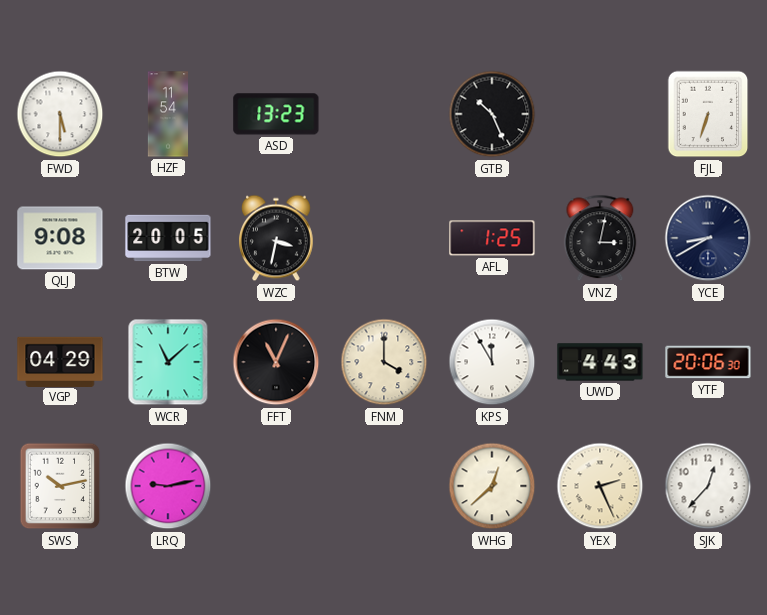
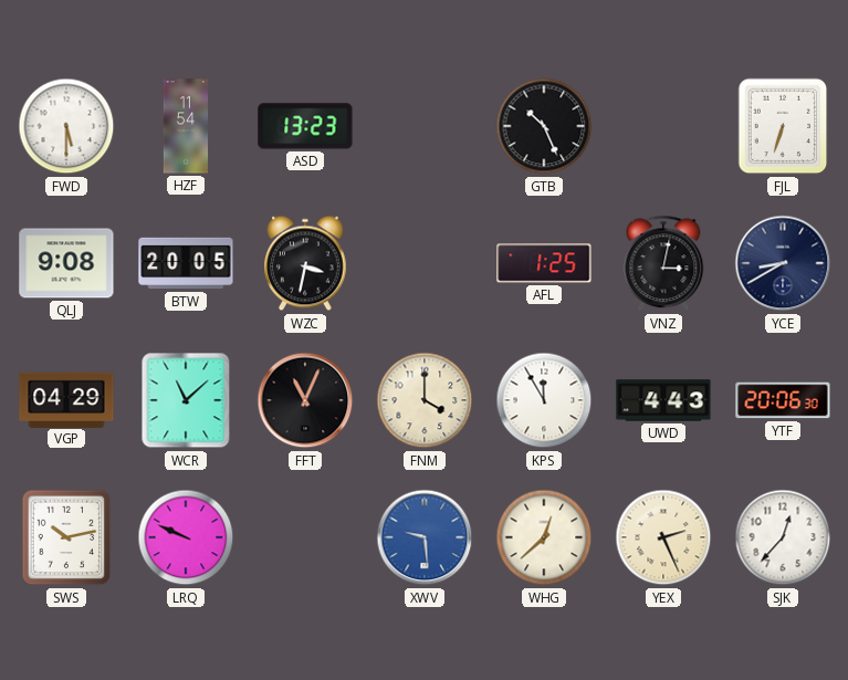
LRQ: 9:13 -> 9:49 (186, 537)
XWV: none -> 9:29 (425, 537)
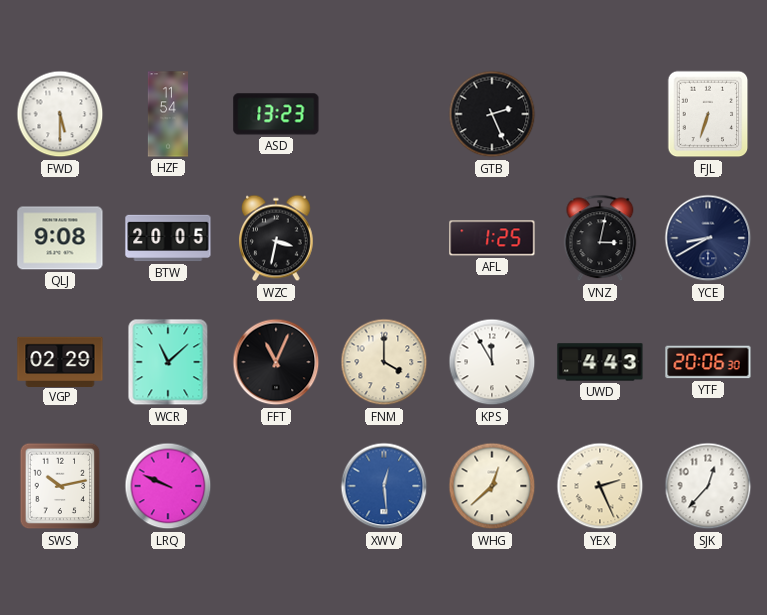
GTB: 10:26 -> 2:26 (492, 114)
VGP: 04:29 -> 02:29 (60, 361)
XWV: 9:29 -> 12:29 (384, 486)
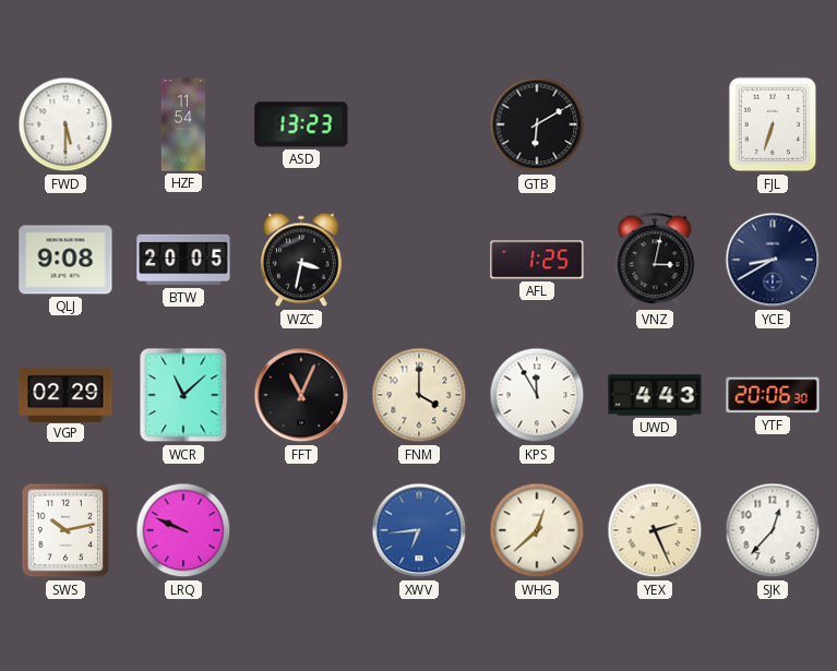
GTB: 2:26 -> 6:10 (537, 124)
XWV: 12:29 -> 6:44 (419, 530)
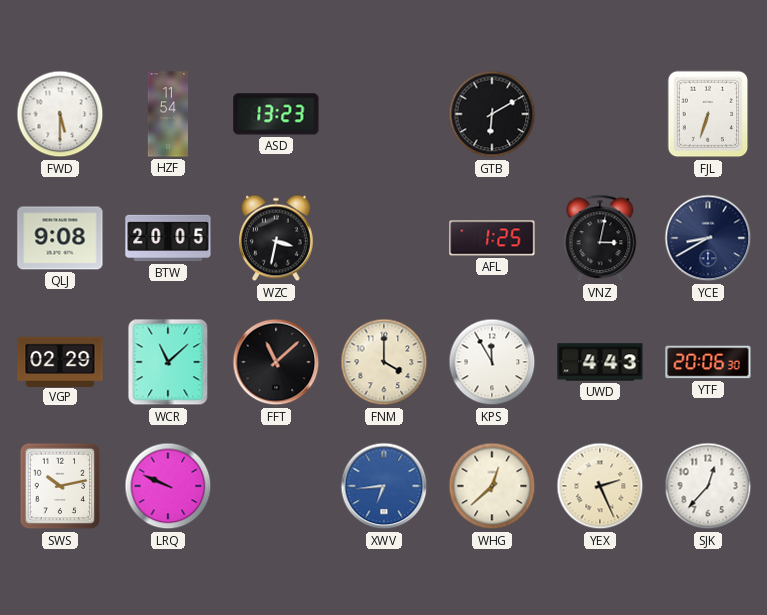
FFT: 11:04 -> 11:08 (276, 362)
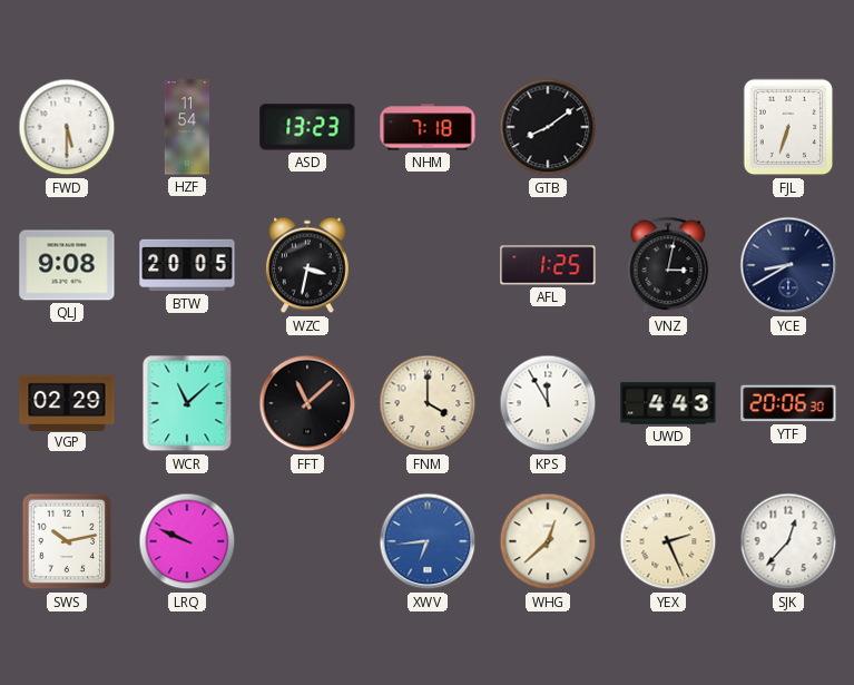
NHM: none -> 7:18 (428, 127)
GTB: 6:10 -> 8:09 (548, 127)
